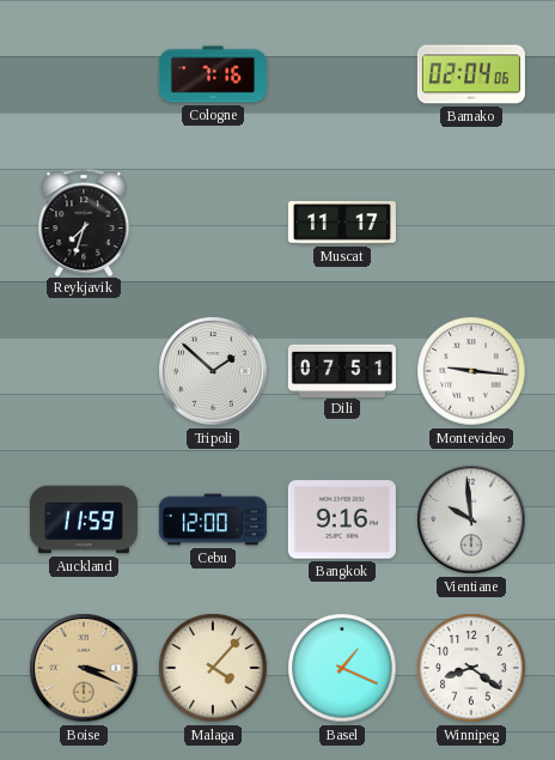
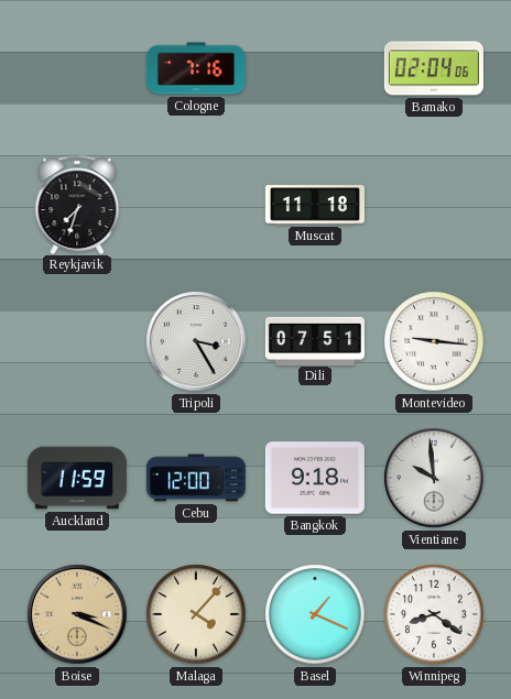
Muscat: 11:17 -> 11:18 (315, 205)
Tripoli: 1:52 -> 3:25 (196, 341)
Bangkok: 9:16 -> 9:18 (315, 478)
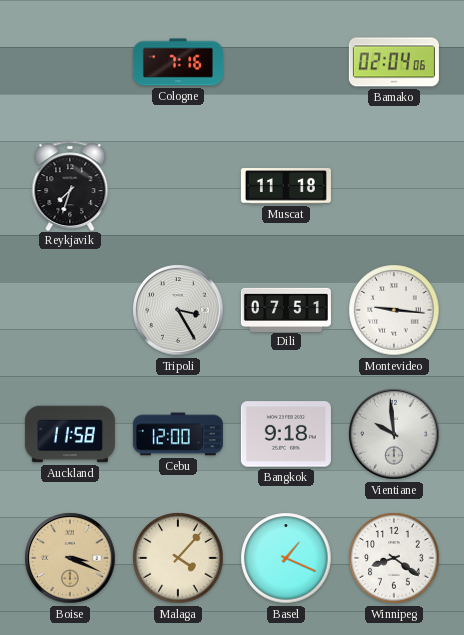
Auckland: 11:59 -> 11:58 (70, 434)
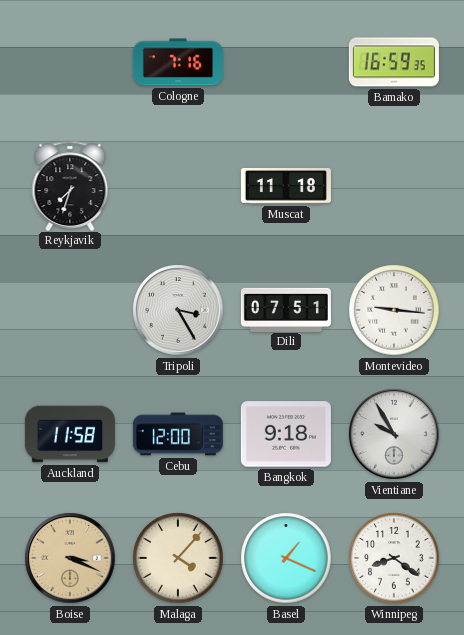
Bamako: 02:04 -> 16:59 (394, 62)
Vientiane: 9:59 -> 9:55 (394, 434)
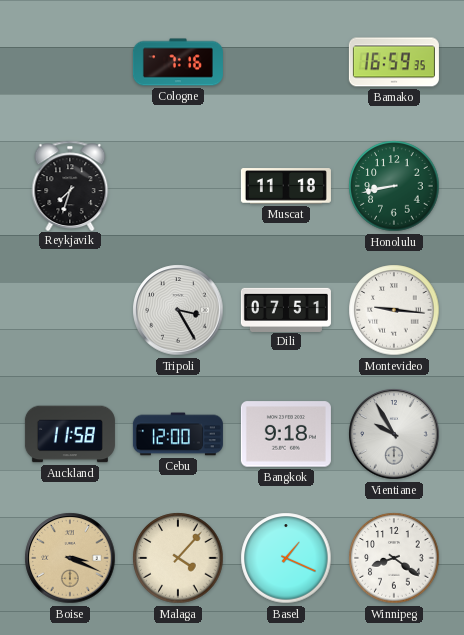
Honolulu: none -> 8:43 (394, 186)
